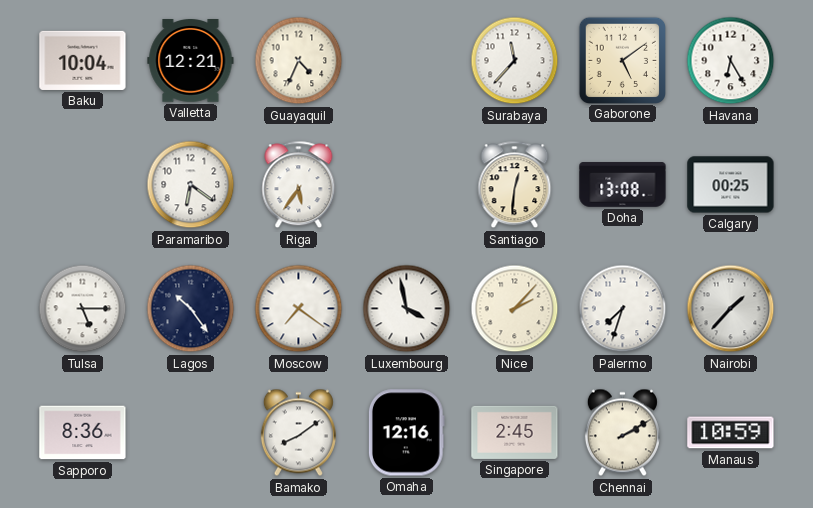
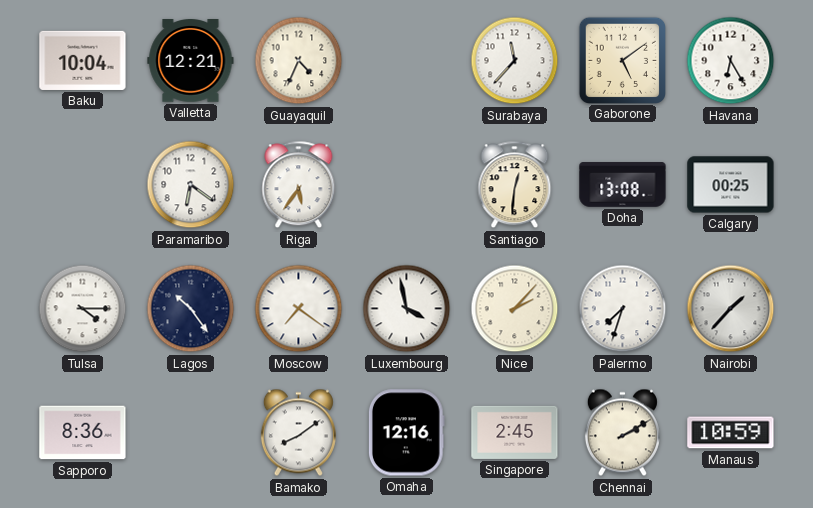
Tulsa: 5:15 -> 4:15 (83, 309)
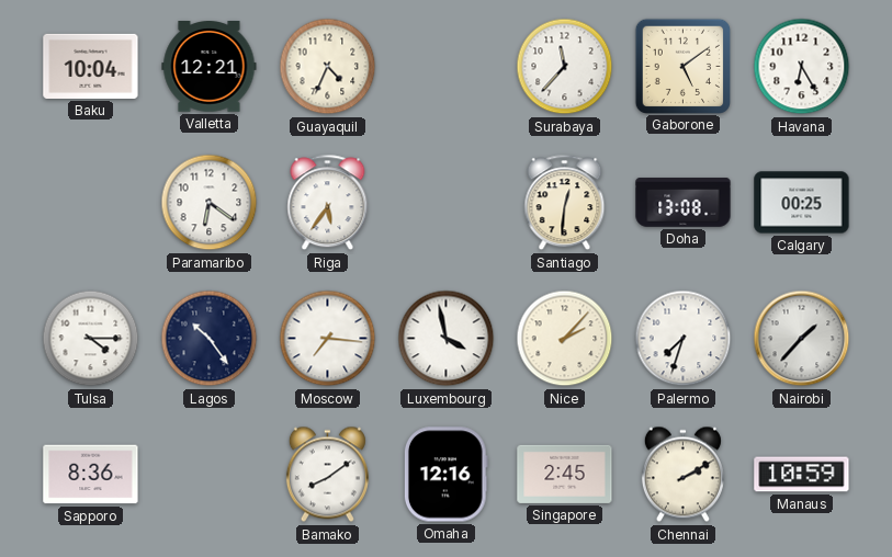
Moscow: 7:21 -> 7:16 (328, 339)
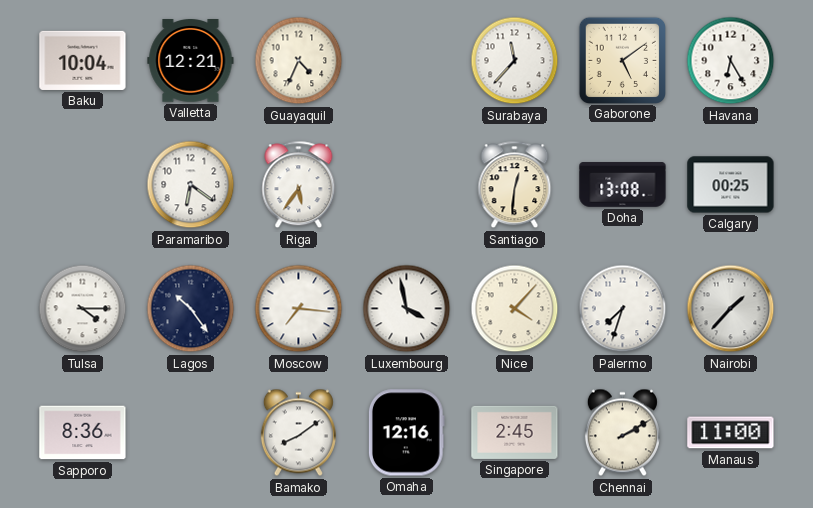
Nice: 2:07 -> 4:07 (515, 309)
Manaus: 10:59 -> 11:00 (731, 433)
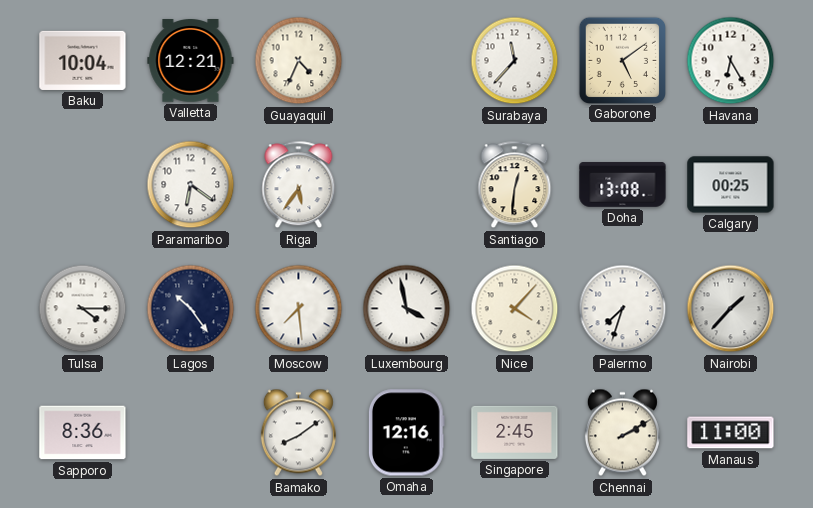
Moscow: 7:16 -> 7:29 (299, 309)
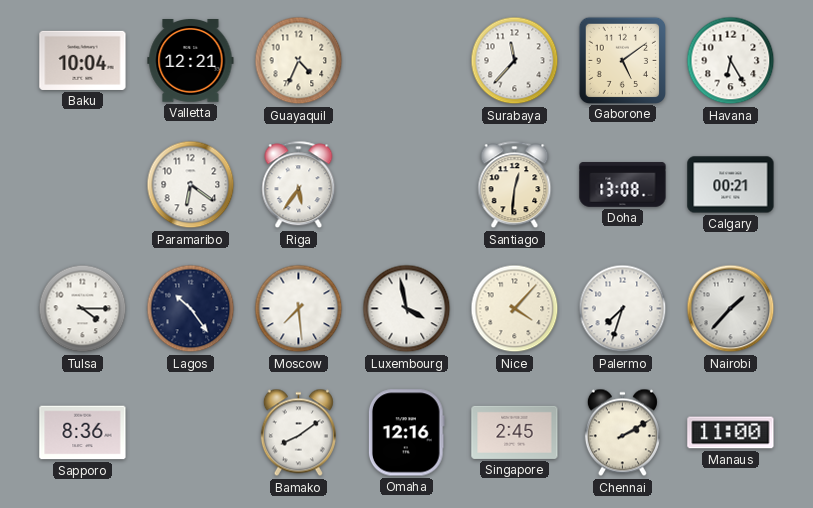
Calgary: 00:25 -> 00:21 (731, 185)
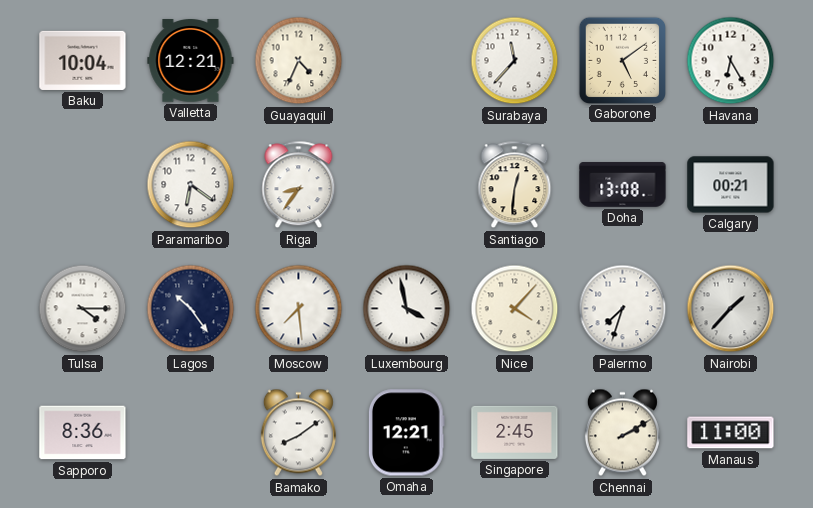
Riga: 5:36 -> 8:36 (299, 185)
Omaha: 12:16 -> 12:21 (406, 433)
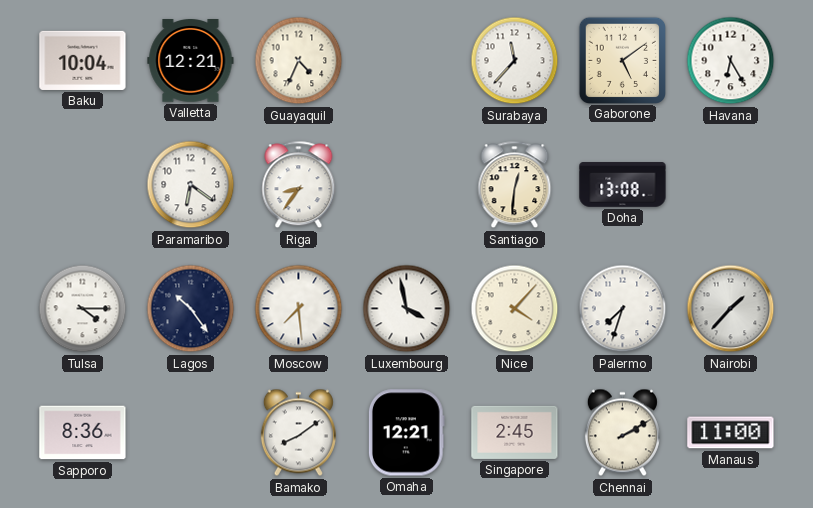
Calgary: 00:21 -> none (731, 185)
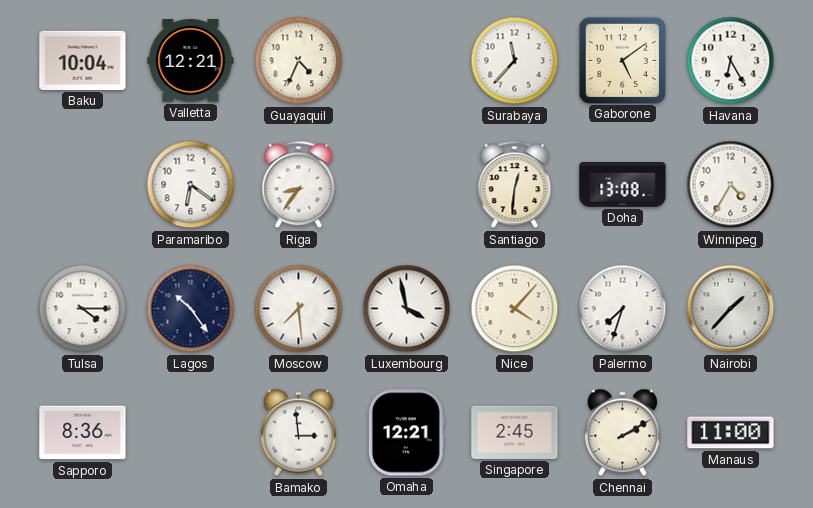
Winnipeg: none -> 4:35 (731, 185)
Bamako: 8:09 -> 2:59 (298, 433)
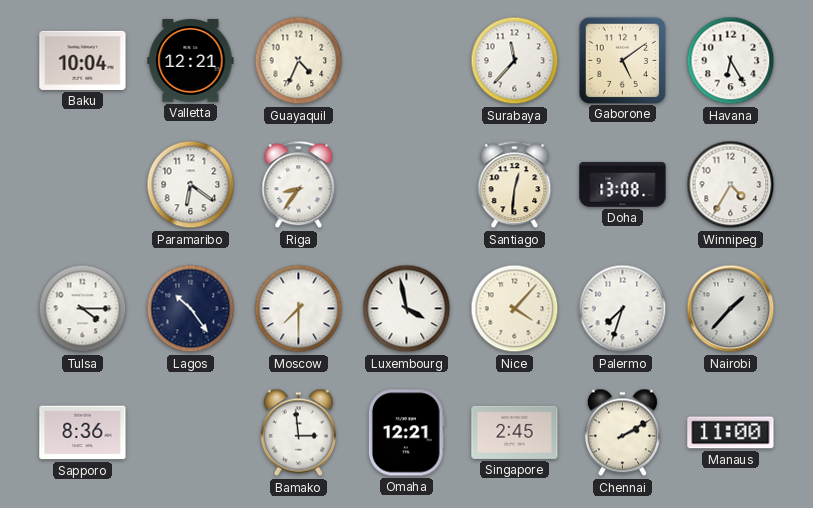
Moscow: 7:29 -> 7:30 (299, 309)
